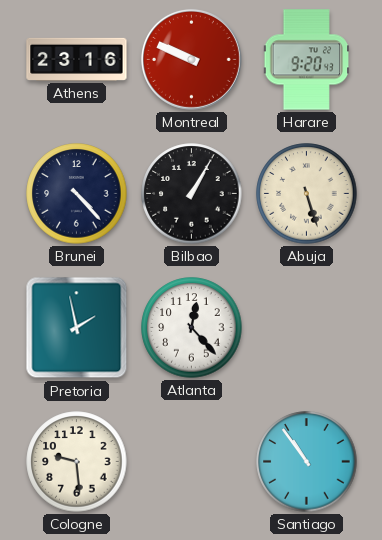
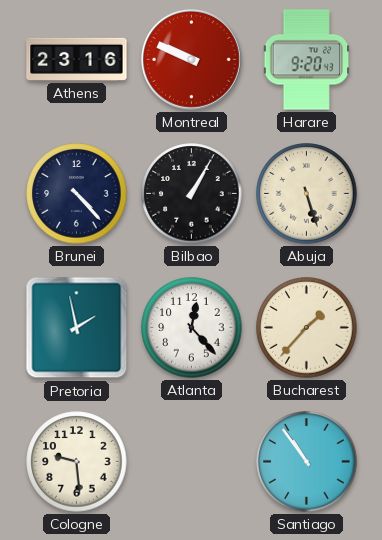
Bucharest: none -> 1:37 (307, 328)
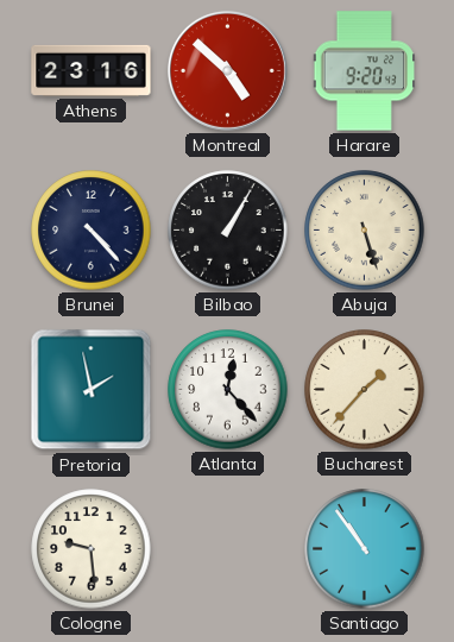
Montreal: 9:49 -> 4:52 (227, 70)
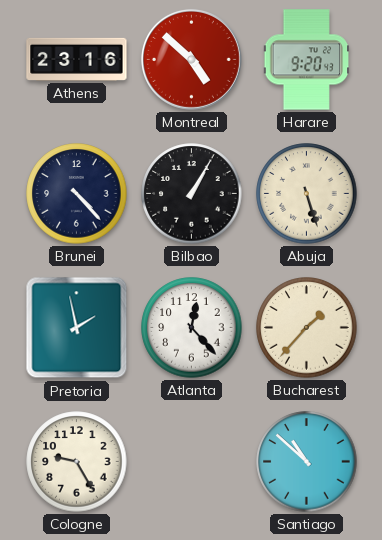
Cologne: 9:29 -> 9:25 (77, 462)
Santiago: 10:54 -> 10:52 (307, 462)
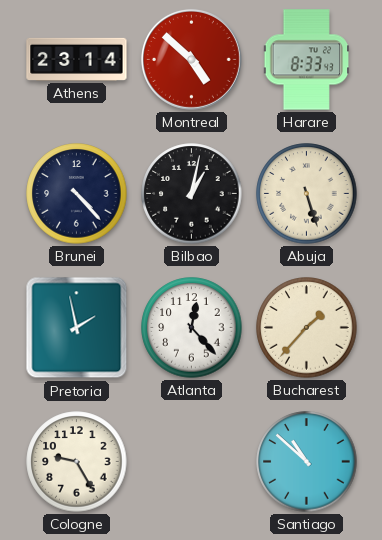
Athens: 23:16 -> 23:14 (77, 59)
Harare: 9:20 -> 8:33 (307, 60)
Bilbao: 1:05 -> 1:02 (192, 194)
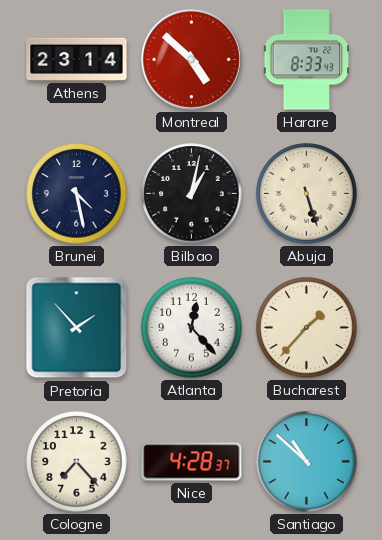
Brunei: 4:23 -> 4:28 (77, 194)
Pretoria: 1:58 -> 1:53 (77, 328)
Cologne: 9:25 -> 7:23 (77, 462)
Nice: none -> 4:28 (192, 462)
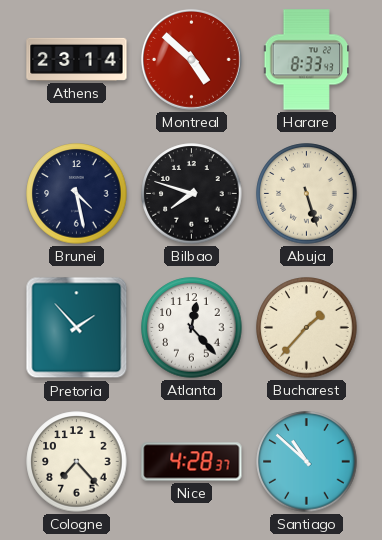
Bilbao: 1:02 -> 7:48 (192, 194)
